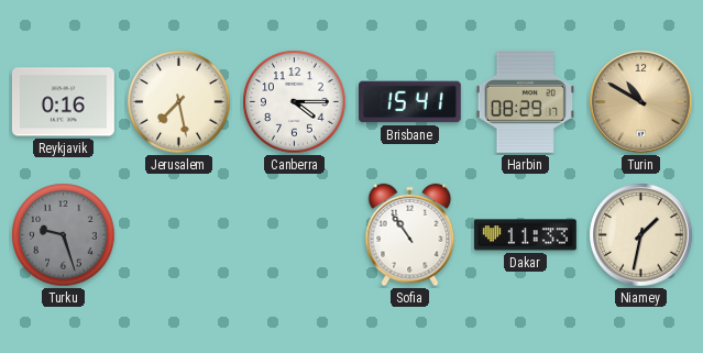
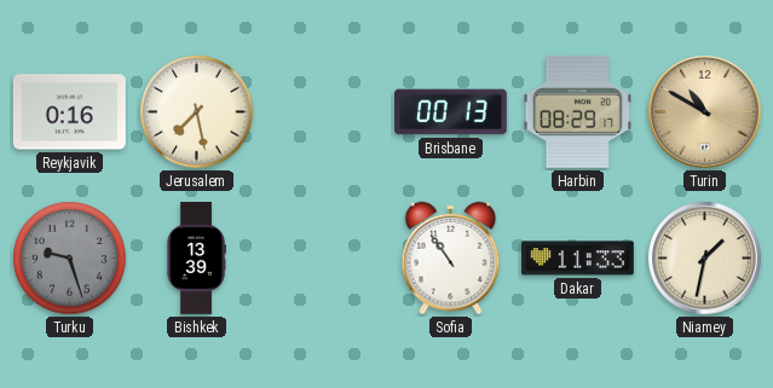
Canberra: 4:15 -> none (295, 102)
Brisbane: 15:41 -> 00:13 (450, 112)
Bishkek: none -> 13:39 (196, 259)
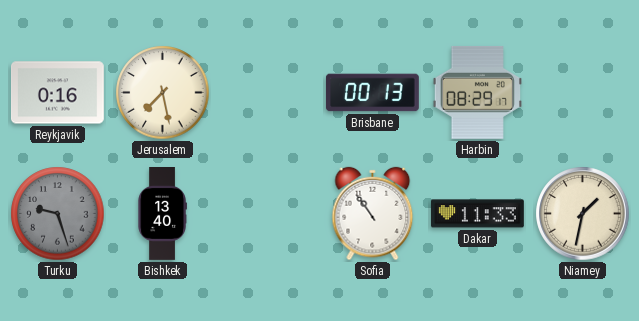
Turin: 10:50 -> none (705, 112)
Bishkek: 13:39 -> 13:40 (162, 214)
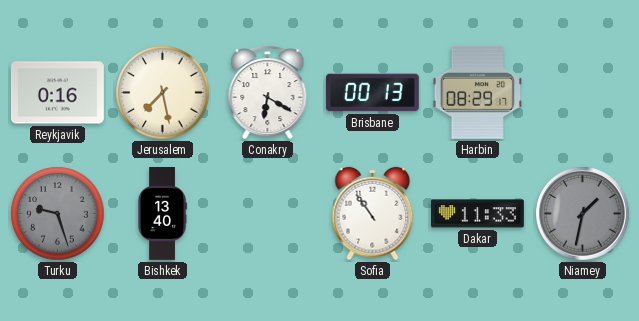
Conakry: none -> 6:20 (268, 92)
Niamey dial: cream -> grey (583, 214)
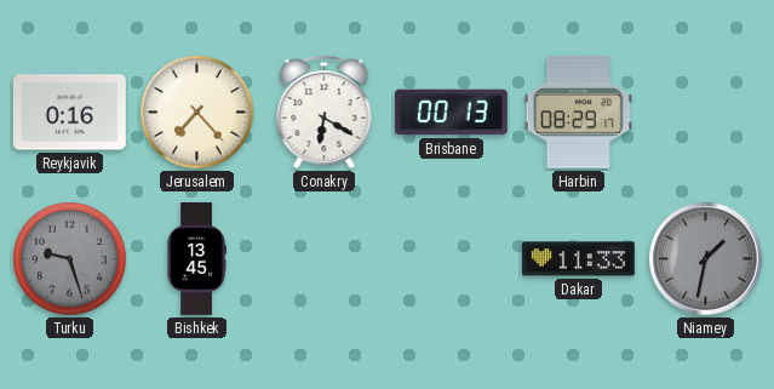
Jerusalem: 7:28 -> 7:23 (197, 113)
Bishkek: 13:40 -> 13:45 (196, 259)
Sofia: 10:54 -> none (373, 214)
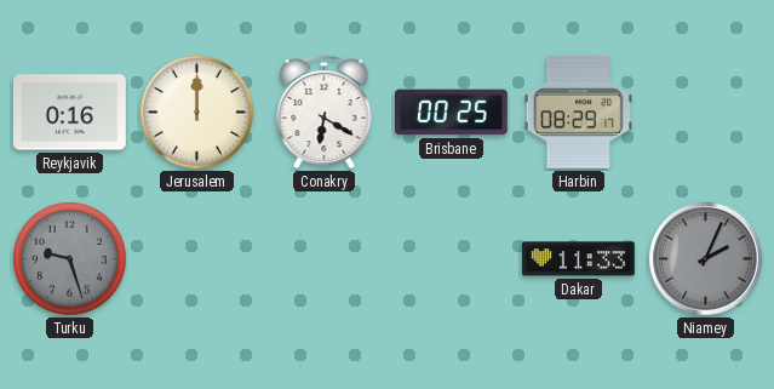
Jerusalem: 7:23 -> 12:00 (197, 113)
Brisbane: 00:13 -> 00:25 (451, 113)
Bishkek: 13:45 -> none (196, 259)
Niamey: 1:32 -> 2:04 (706, 259)
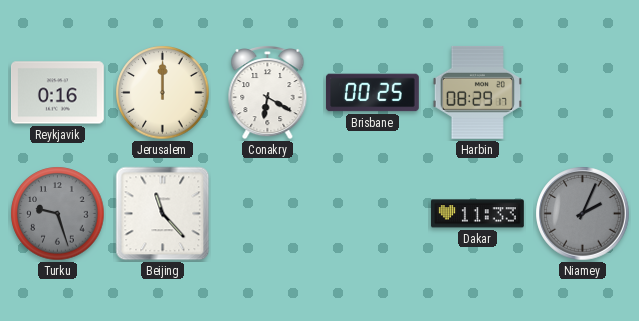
Beijing: none -> 11:23 (163, 214)
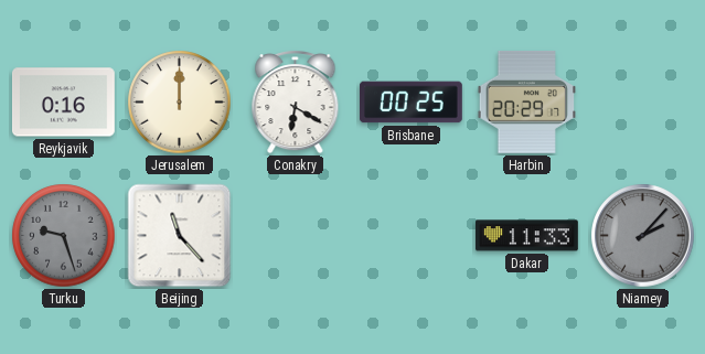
Harbin: 08:29 -> 20:29 (526, 101)
Niamey: 2:04 -> 2:07 (643, 236)
